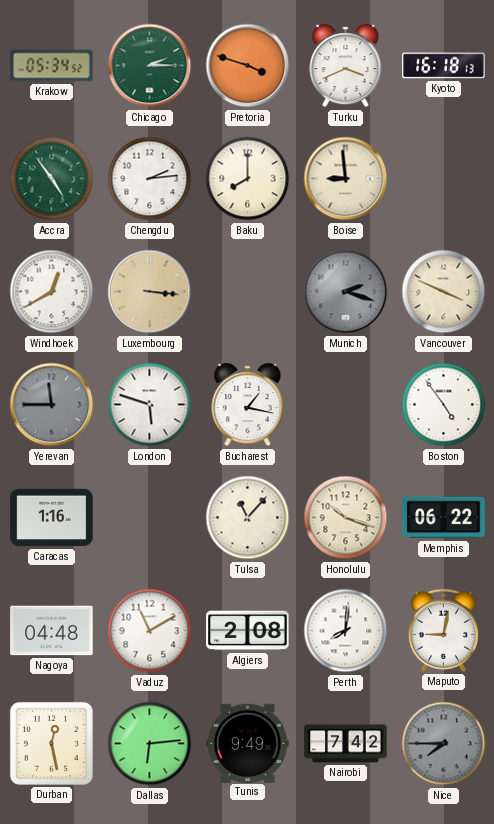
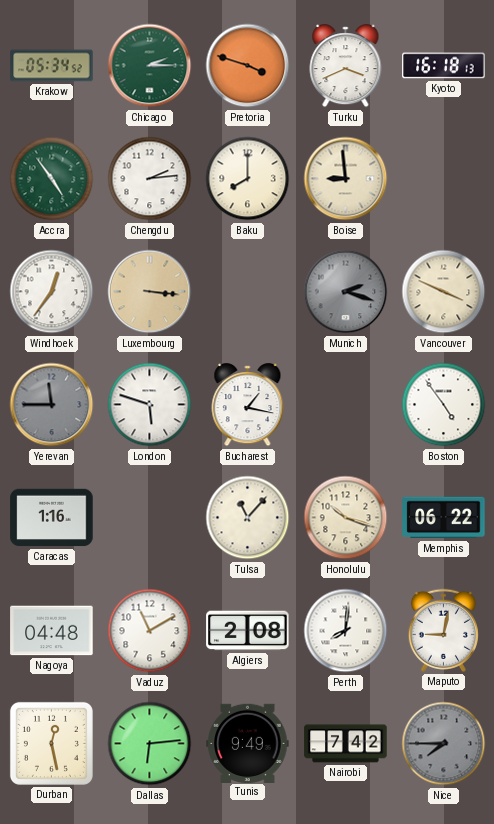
Windhoek: 12:40 -> 12:36 (52, 292)
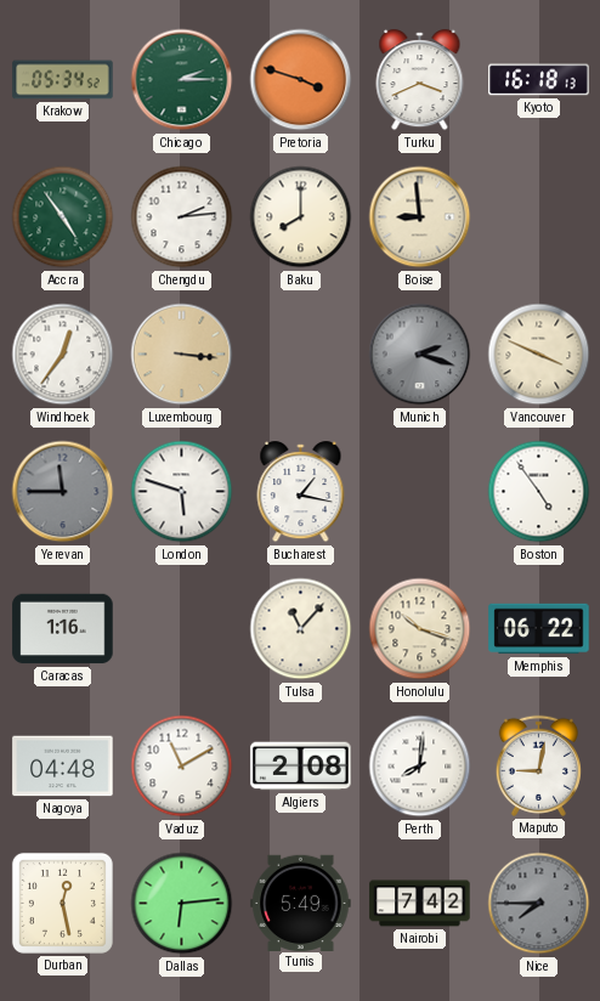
Tunis: 9:49 -> 5:49 (301, 903)
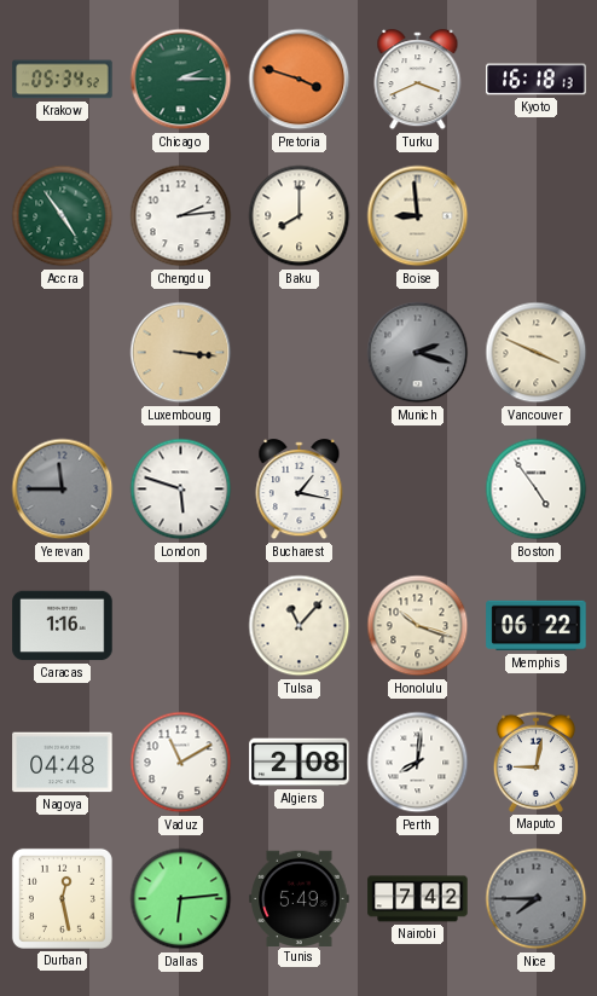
Windhoek: 12:36 -> none (63, 355)
